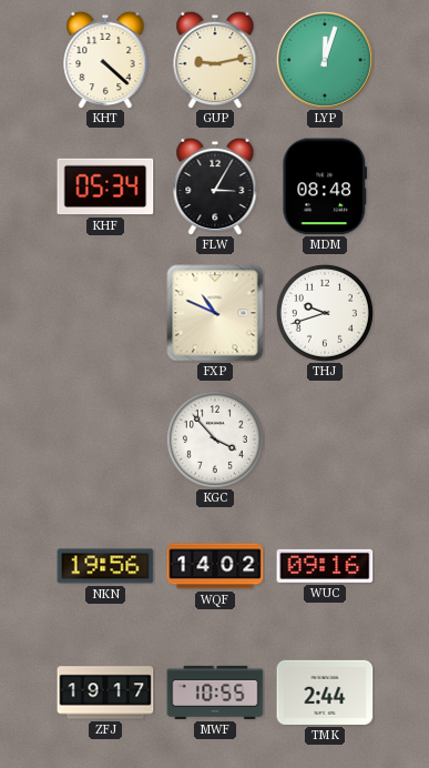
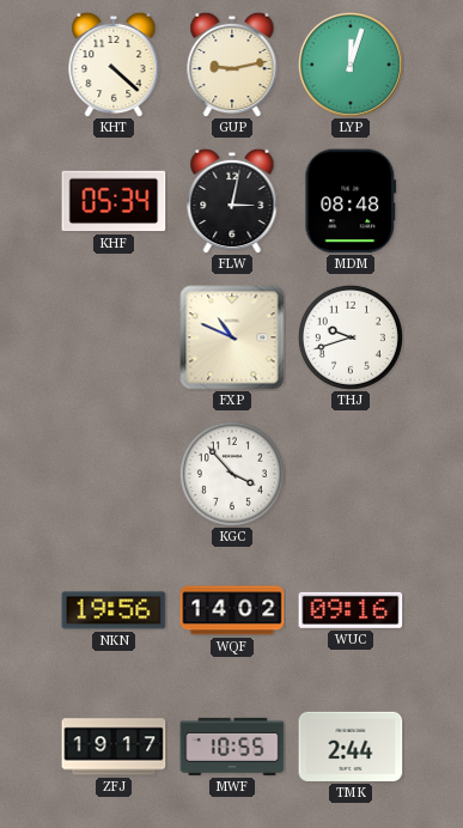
FLW: 3:05 -> 3:02 (232, 201)
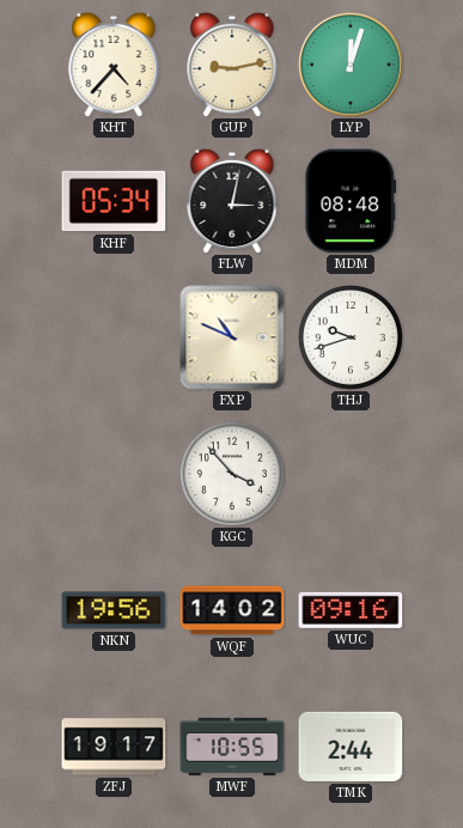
KHT: 4:22 -> 4:37 (114, 65)
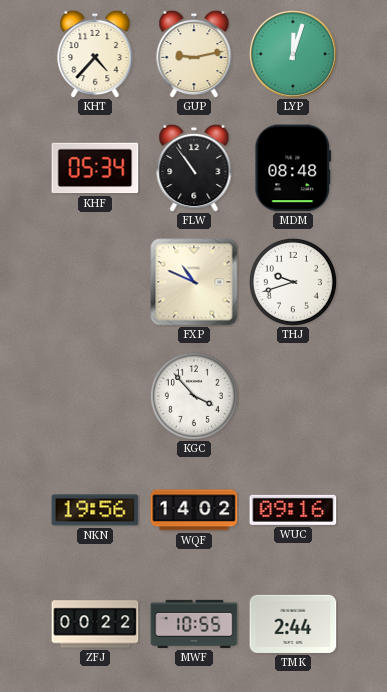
FLW: 3:02 -> 10:54 (194, 168)
ZFJ: 19:17 -> 00:22 (95, 624)
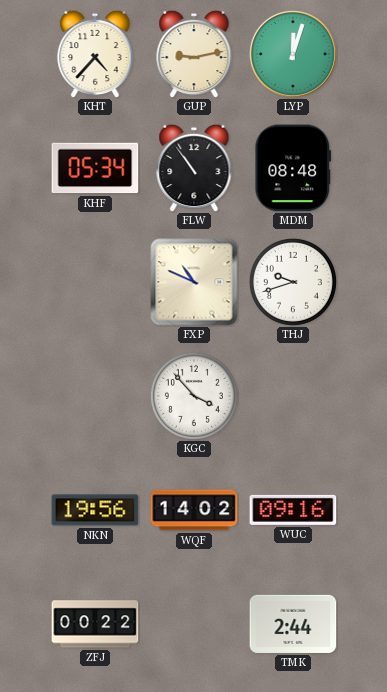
MWF: 10:55 -> none (194, 624)
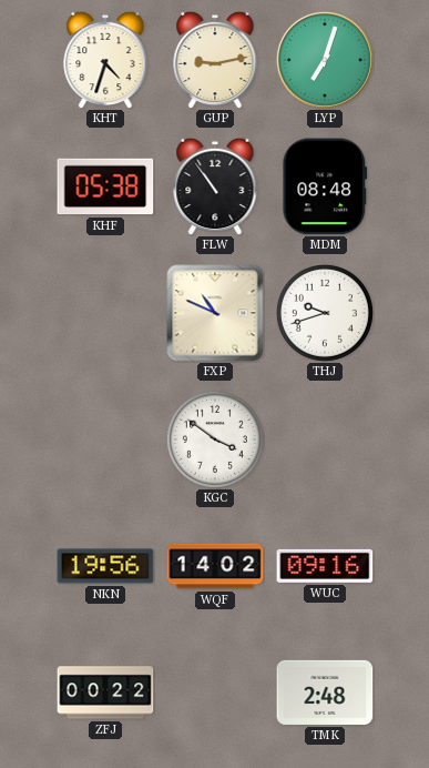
KHT: 4:37 -> 4:33 (105, 60)
LYP: 12:03 -> 7:03 (325, 60)
KHF: 05:34 -> 05:38 (105, 186)
KGC: 3:53 -> 3:51 (215, 439)
TMK: 2:44 -> 2:48 (325, 693)
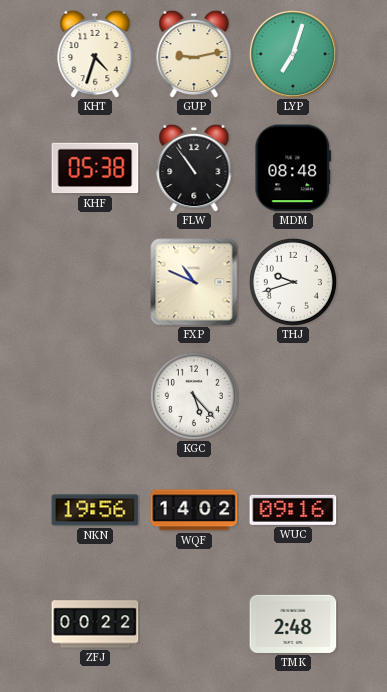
KGC: 3:51 -> 5:23 (194, 396)
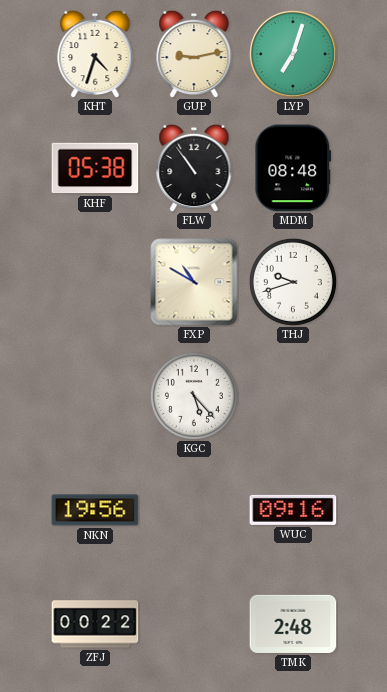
FXP: 10:49 -> 10:50 (194, 282)
WQF: 14:02 -> none (194, 510)
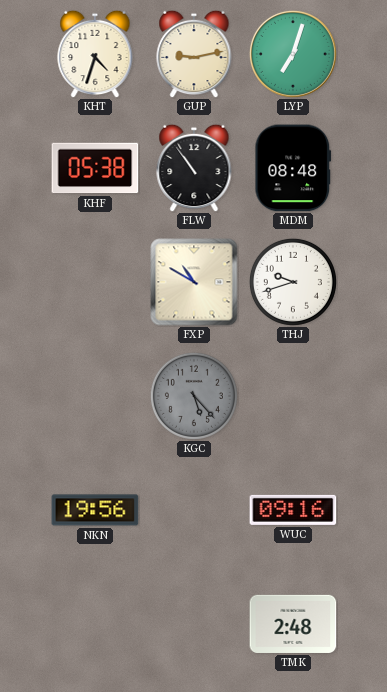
KGC dial: white -> grey (194, 396)
ZFJ: 00:22 -> none (95, 624)
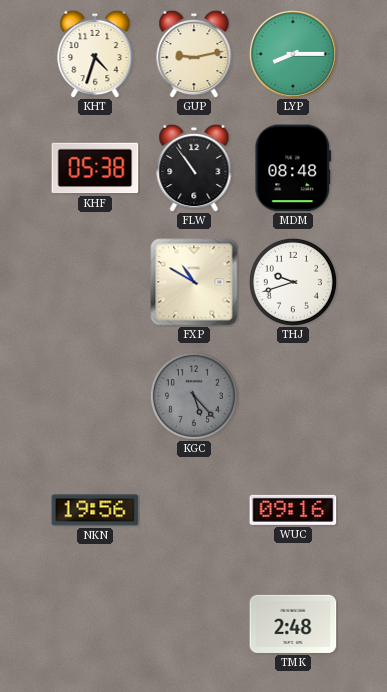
LYP: 7:03 -> 8:15 (293, 54)
